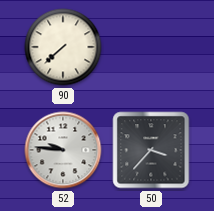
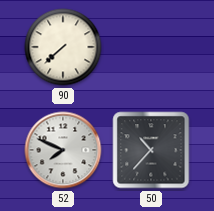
52: 9:46 -> 7:49 (63, 150)
50: 3:37 -> 10:37 (151, 150)
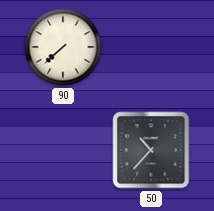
52: 7:49 -> none (63, 150)
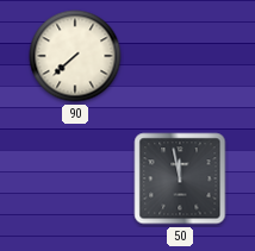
50: 10:37 -> 11:58 (180, 178)
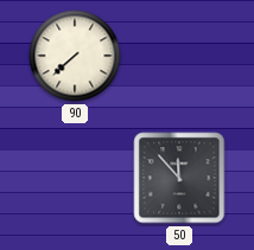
50: 11:58 -> 11:53 (179, 178)
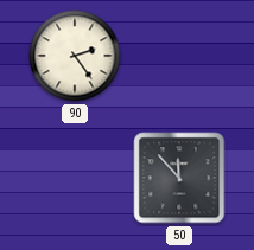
90: 7:38 -> 2:24 (75, 56)
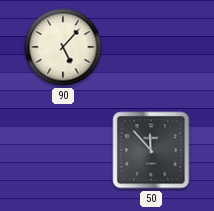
90: 2:24 -> 5:07 (63, 47)
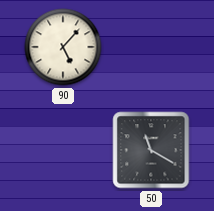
50: 11:53 -> 11:20 (151, 150)
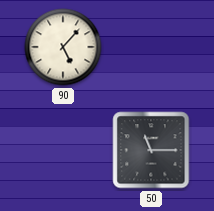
50: 11:20 -> 11:15 (151, 150)
